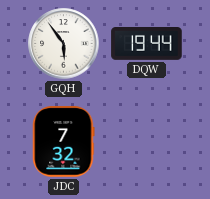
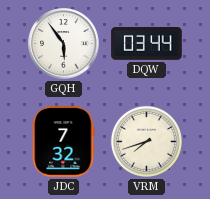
DQW: 19:44 -> 03:44 (147, 44)
VRM: none -> 7:42 (146, 141)
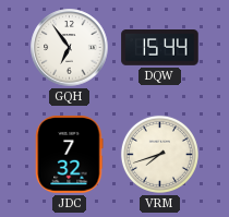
GQH: 5:54 -> 6:54 (70, 48)
DQW: 03:44 -> 15:44 (160, 48)
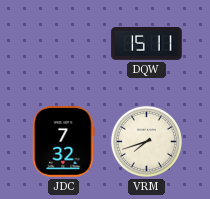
GQH: 6:54 -> none (70, 48)
DQW: 15:44 -> 15:11 (147, 44)
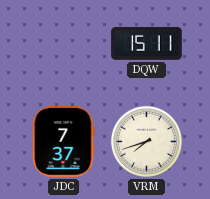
JDC: 7:32 -> 7:37 (64, 142)
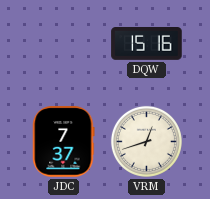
DQW: 15:11 -> 15:16 (147, 44)
VRM: 7:42 -> 12:42 (146, 141)
